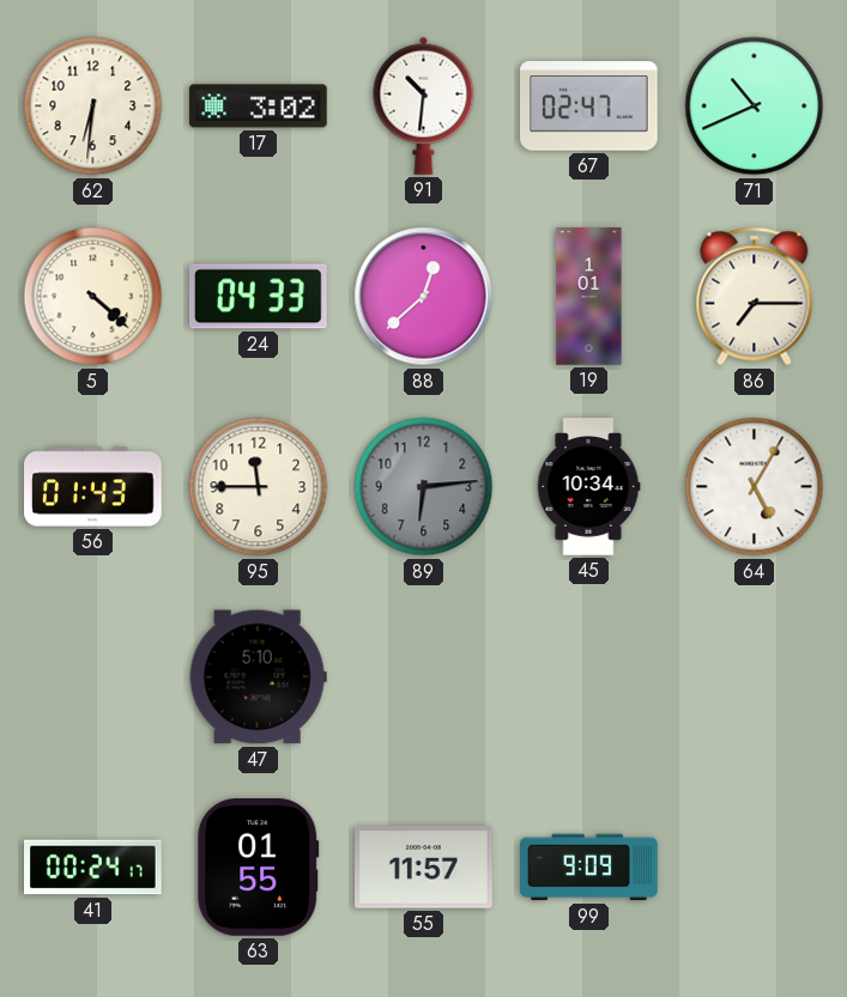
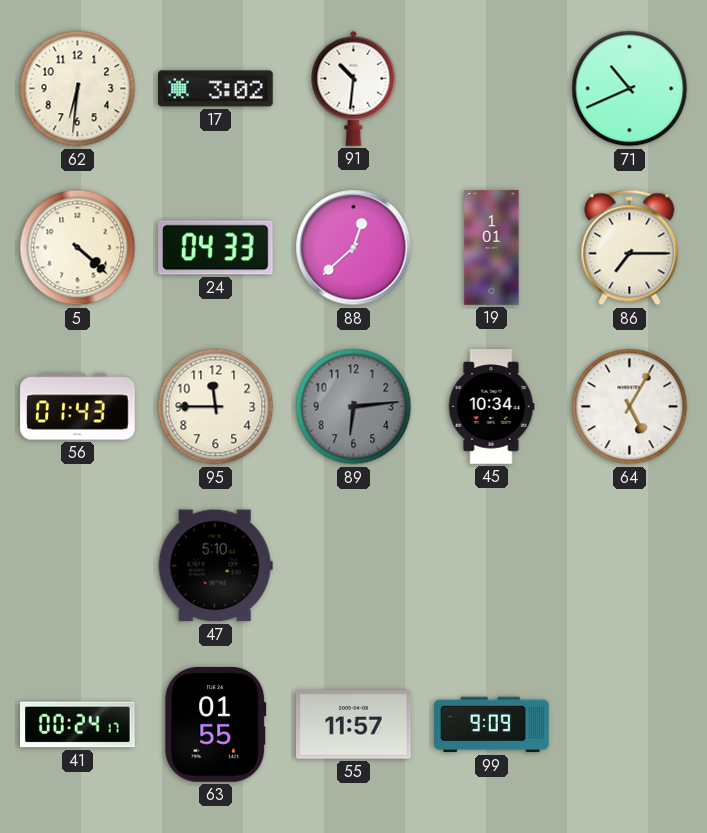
67: 02:47 -> none (589, 107)
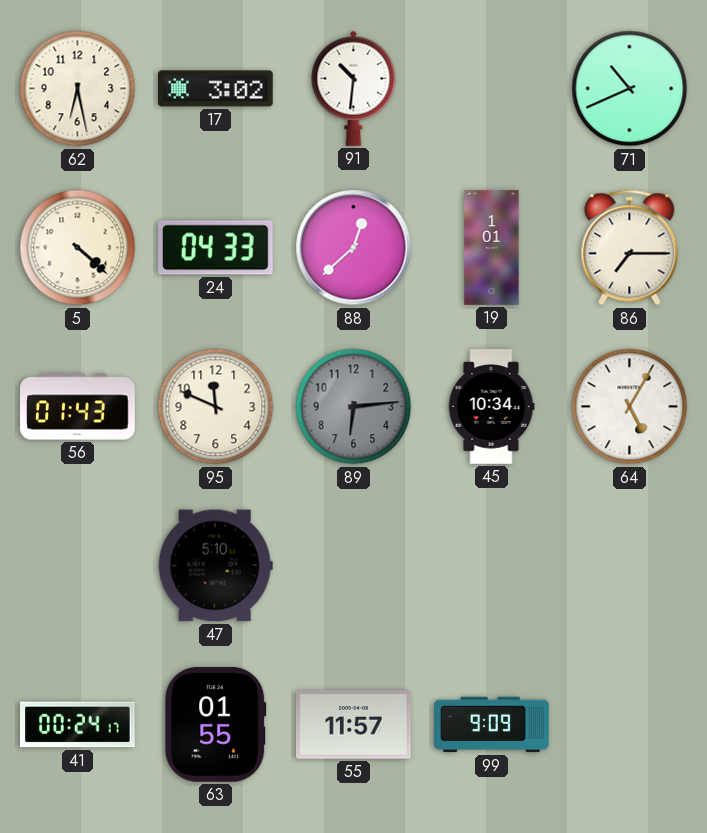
62: 6:31 -> 6:28 (78, 89)
95: 11:45 -> 11:49 (216, 407)
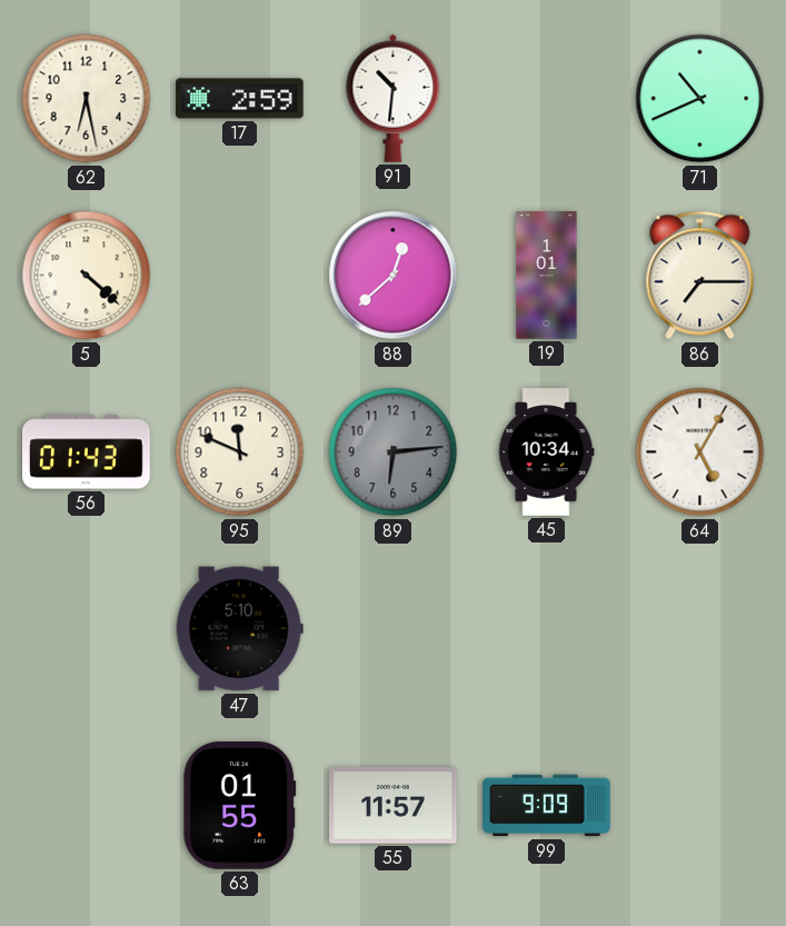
17: 3:02 -> 2:59 (240, 99)
24: 04:33 -> none (216, 248)
41: 00:24 -> none (78, 725)
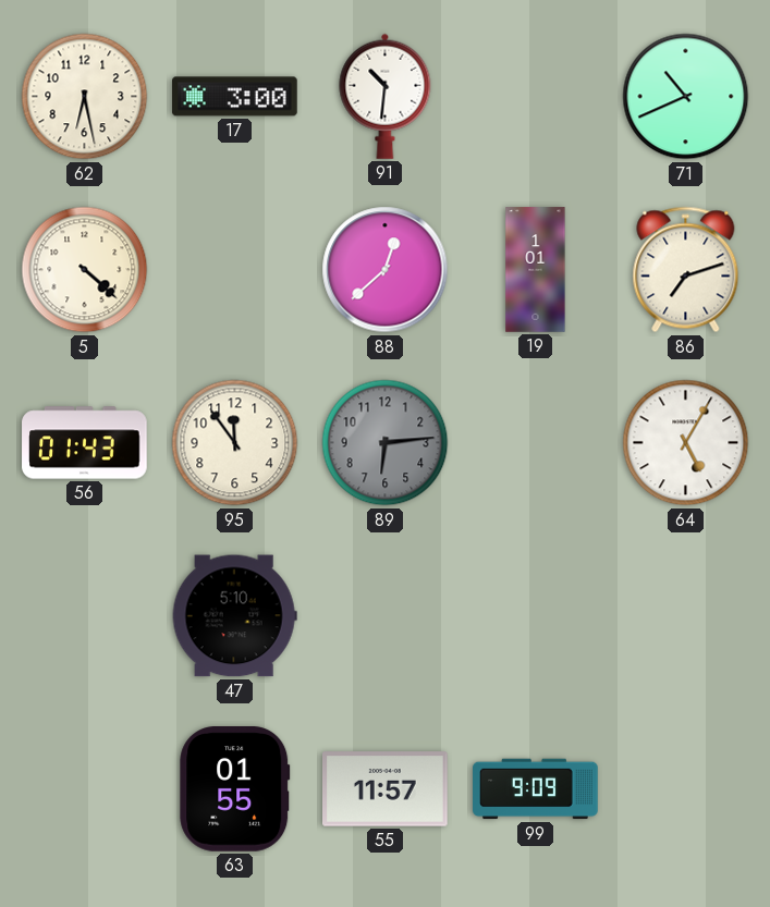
17: 2:59 -> 3:00 (235, 97)
86: 7:15 -> 7:12 (686, 270)
95: 11:49 -> 11:54 (235, 443)
45: 10:34 -> none (546, 452)
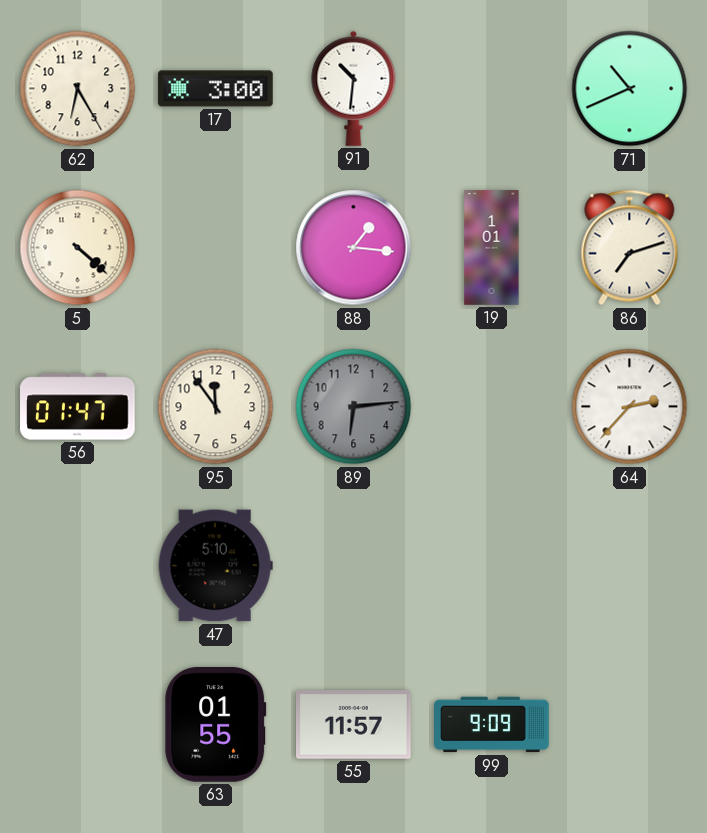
62: 6:28 -> 6:25 (78, 89)
88: 12:38 -> 1:16 (354, 248)
56: 01:43 -> 01:47 (78, 407)
64: 5:05 -> 2:37 (630, 407)
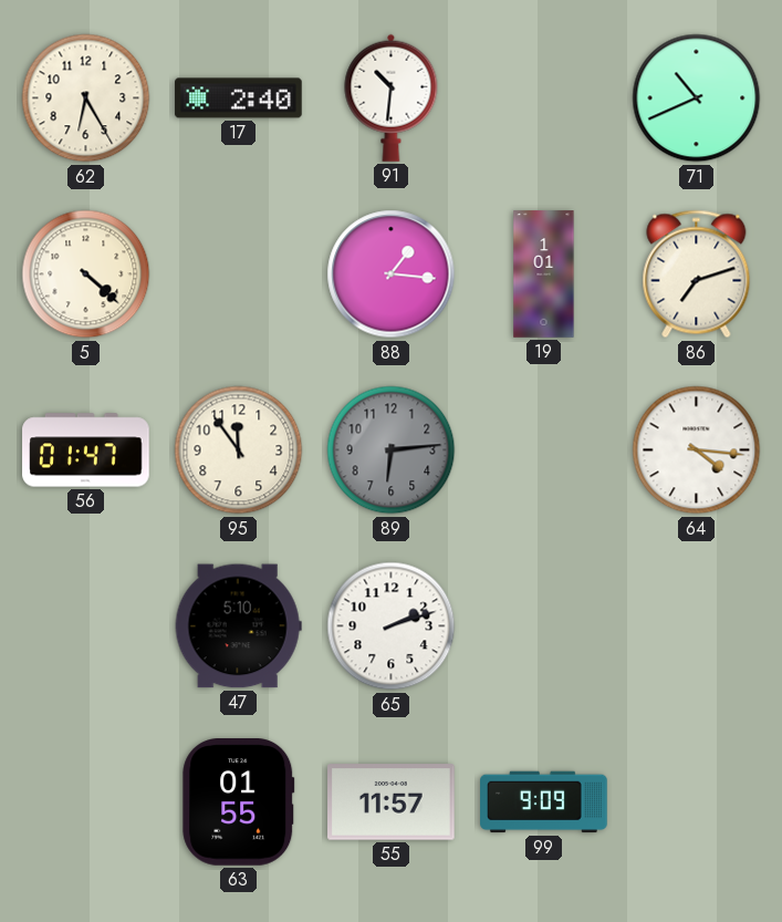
17: 3:00 -> 2:40 (239, 99)
64: 2:37 -> 4:16 (697, 450)
65: none -> 2:12 (392, 626)
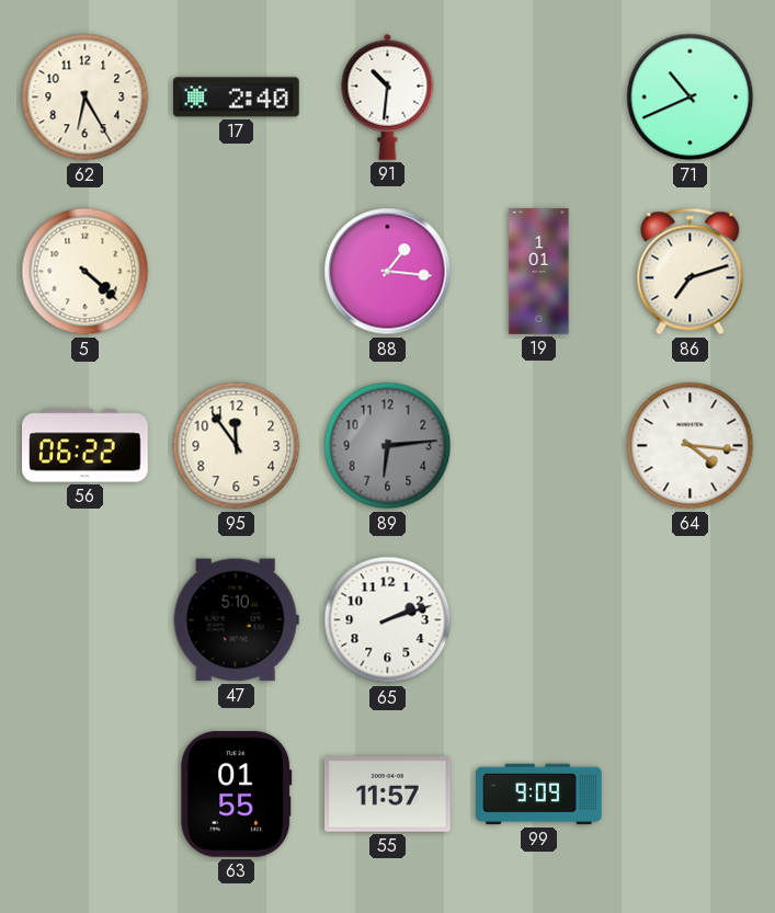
56: 01:47 -> 06:22 (86, 446)
